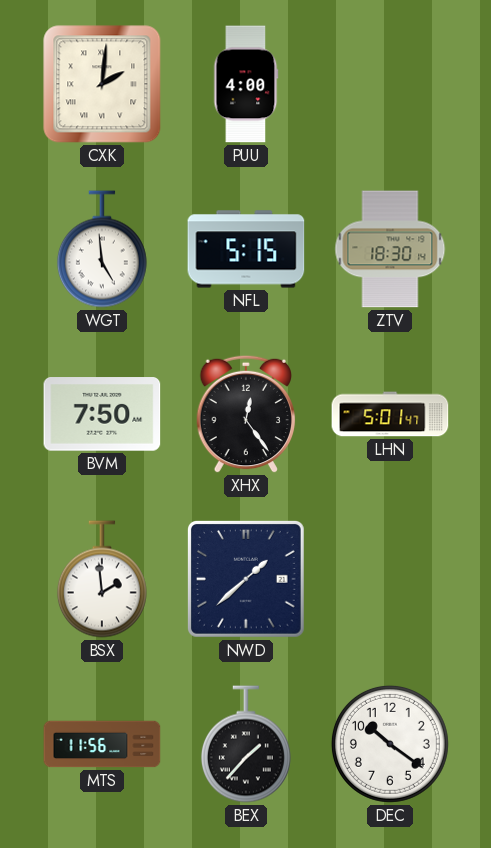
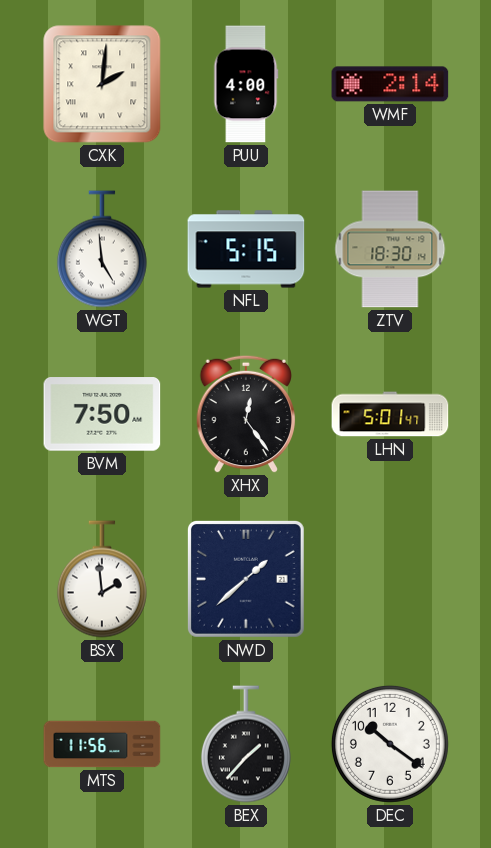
WMF: none -> 2:14 (390, 84)
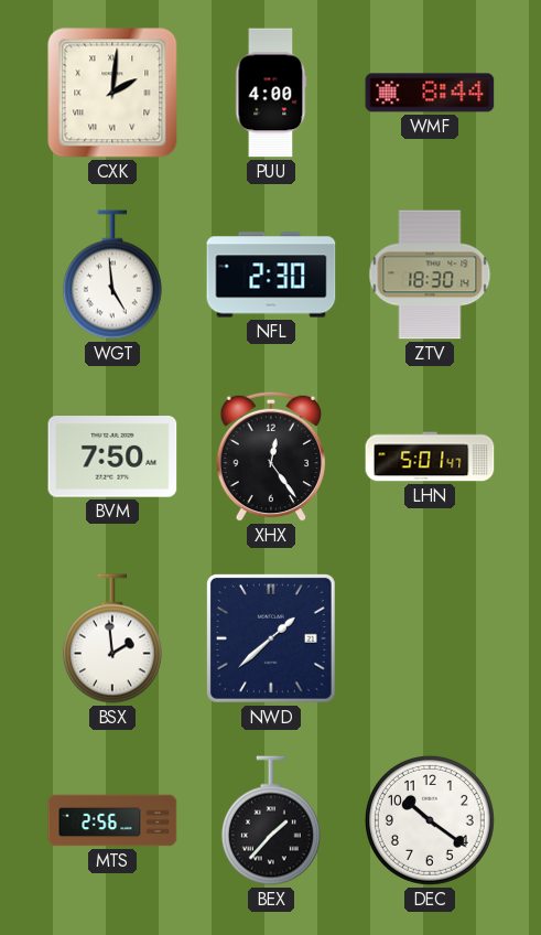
WMF: 2:14 -> 8:44 (430, 93)
NFL: 5:15 -> 2:30 (271, 275)
MTS: 11:56 -> 2:56 (112, 820)
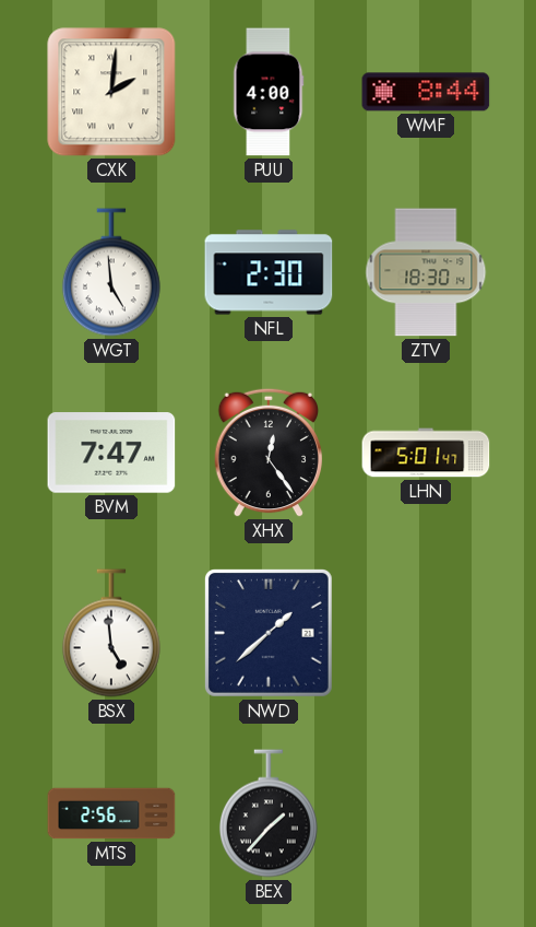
BVM: 7:50 -> 7:47 (111, 453)
BSX: 1:59 -> 4:59 (111, 633)
DEC: 10:21 -> none (430, 820)
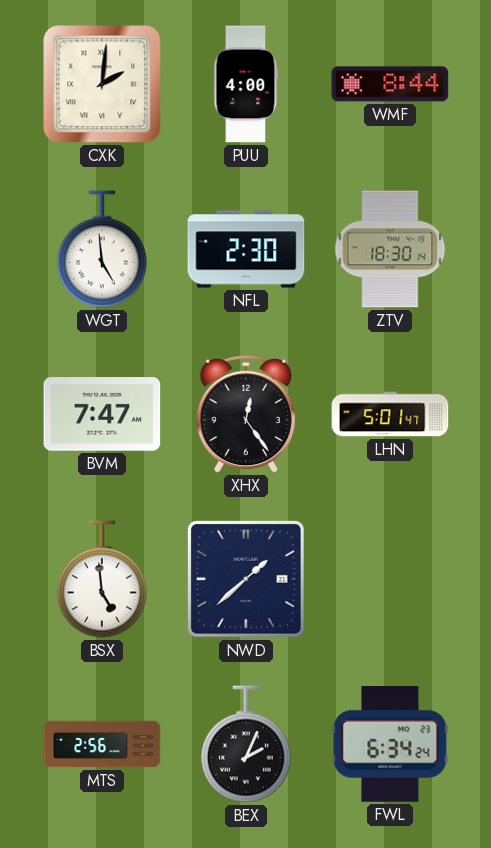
BEX: 1:37 -> 2:04 (246, 744)
FWL: none -> 6:34 (390, 745)
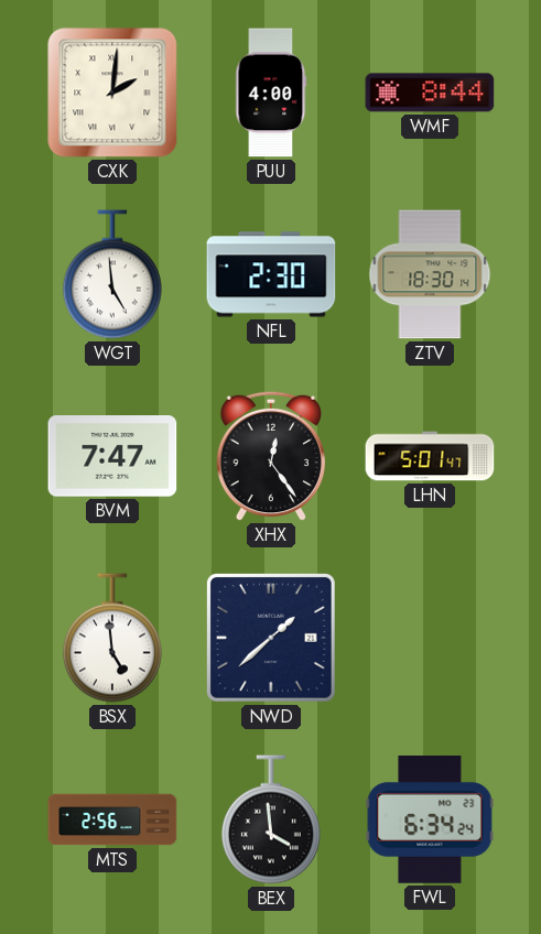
BEX: 2:04 -> 3:59 (271, 819)
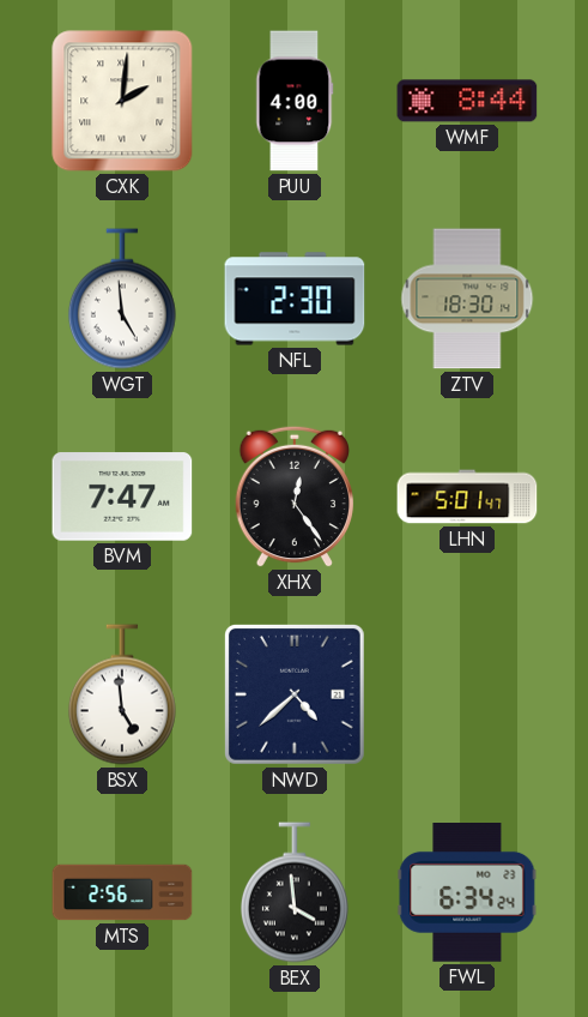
NWD: 1:38 -> 4:38 (296, 696)
